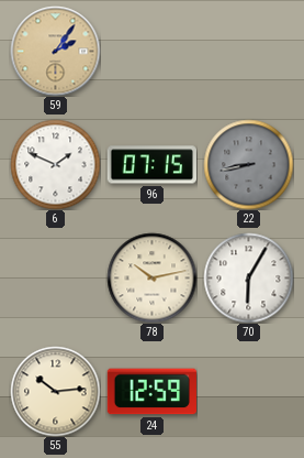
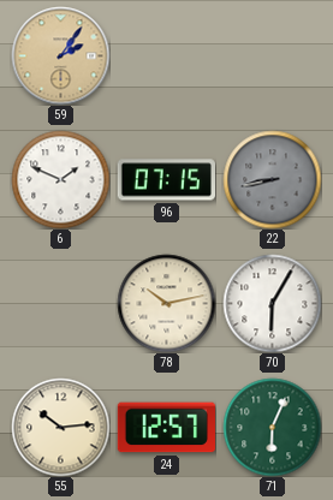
24: 12:59 -> 12:57 (166, 428)
71: none -> 6:04 (272, 427)
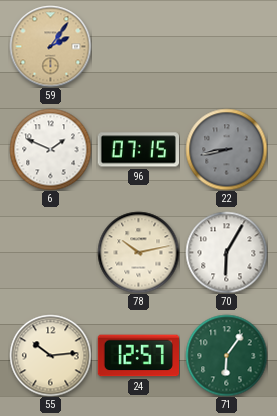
71: 6:04 -> 6:06 (226, 355)
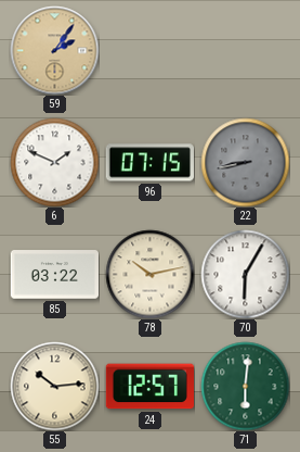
85: none -> 03:22 (54, 275)
71: 6:06 -> 6:01 (245, 386)
